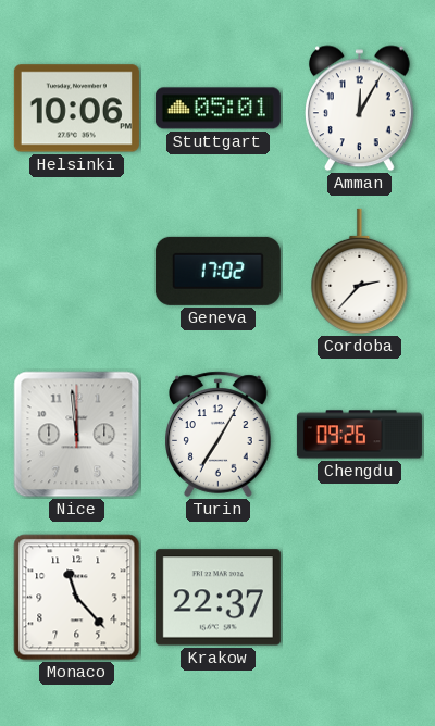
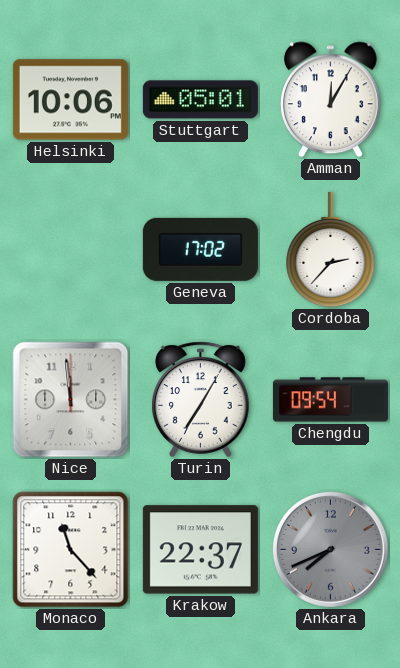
Chengdu: 09:26 -> 09:54 (330, 400)
Ankara: none -> 7:41 (331, 550)
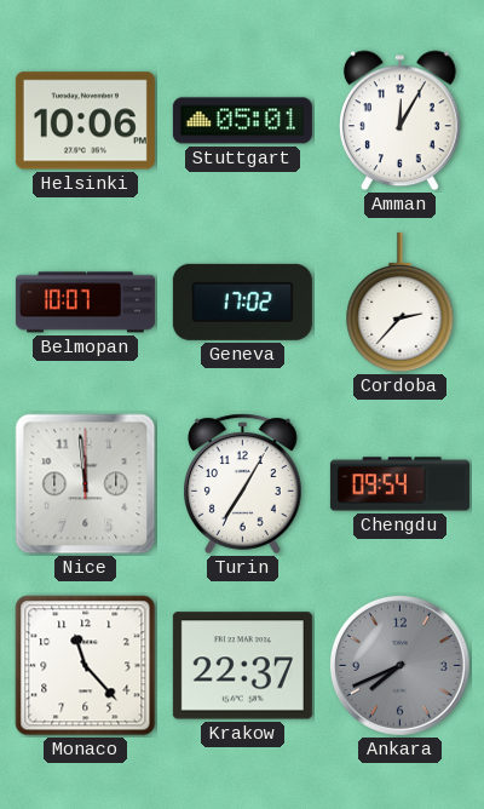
Belmopan: none -> 10:07 (85, 303)
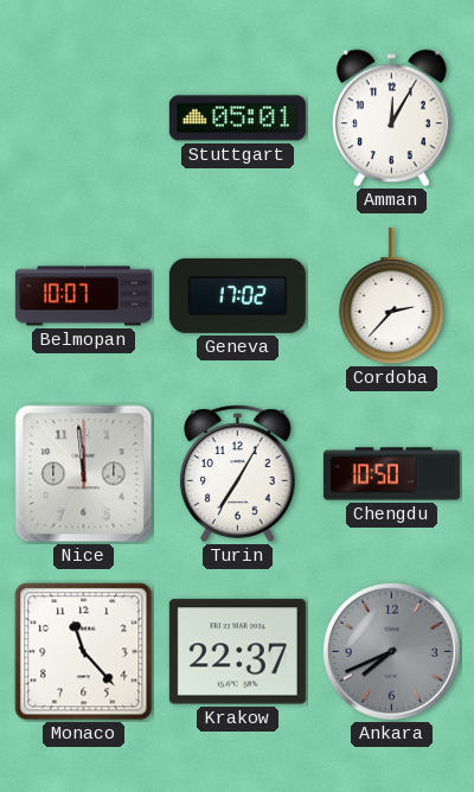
Helsinki: 10:06 -> none (85, 121)
Chengdu: 09:54 -> 10:50 (391, 474)
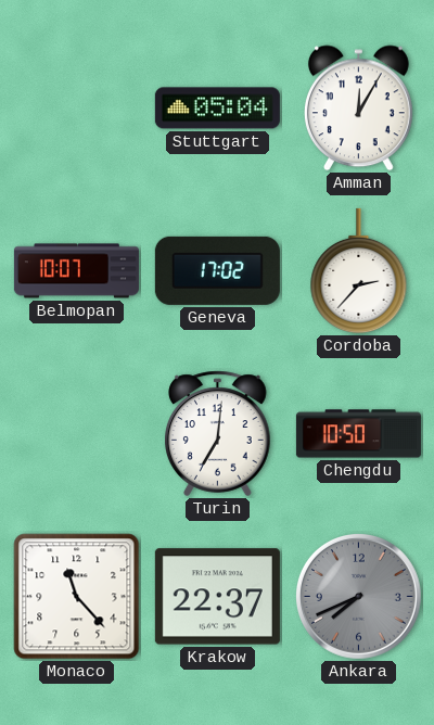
Stuttgart: 05:01 -> 05:04 (217, 109)
Nice: 11:59 -> none (84, 474)
Turin: 7:05 -> 7:01 (218, 434)
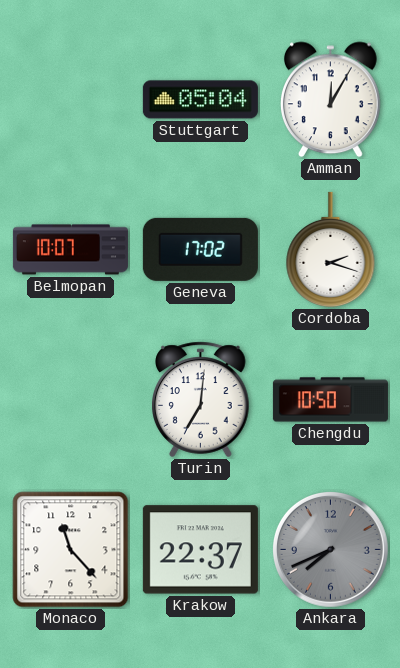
Cordoba: 2:37 -> 2:18 (331, 250)
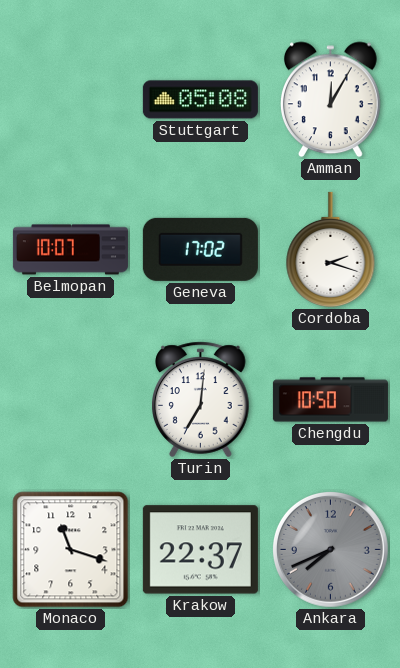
Stuttgart: 05:04 -> 05:08 (200, 100)
Monaco: 11:23 -> 11:18 (71, 550)
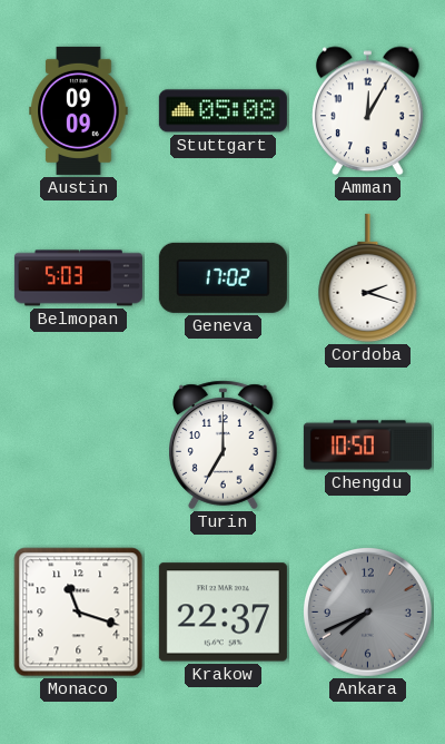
Austin: none -> 09:09 (79, 110)
Belmopan: 10:07 -> 5:03 (78, 278)
Turin: 7:01 -> 7:00 (224, 446)
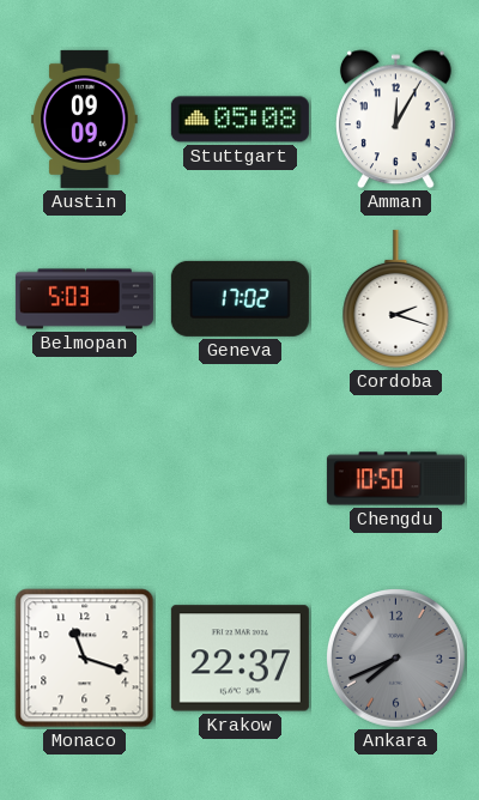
Turin: 7:00 -> none (224, 446)
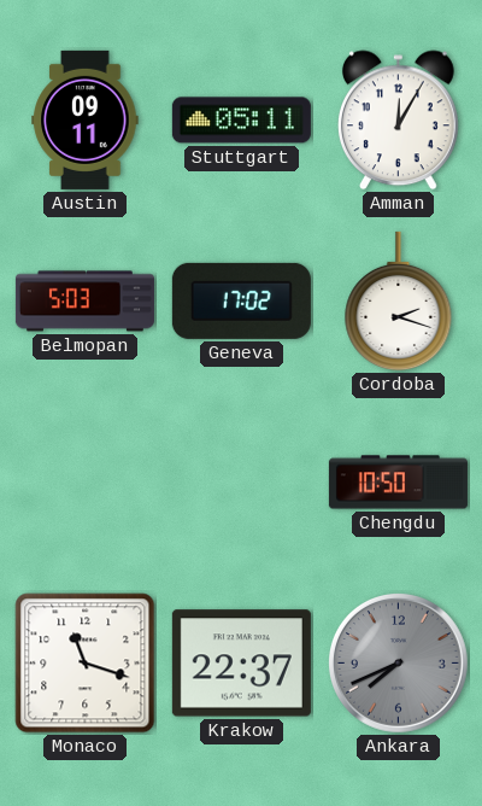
Austin: 09:09 -> 09:11 (86, 119)
Stuttgart: 05:08 -> 05:11 (241, 121)
